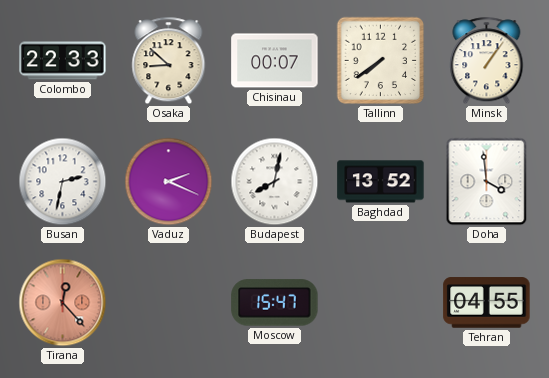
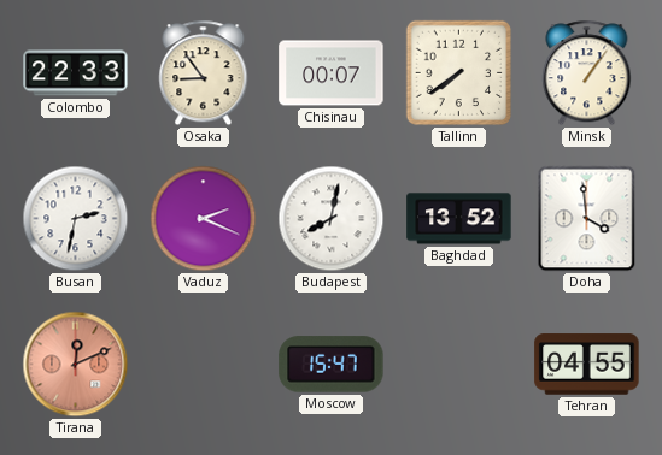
Osaka: 8:52 -> 8:54 (204, 73)
Tirana: 12:23 -> 12:11 (76, 365)
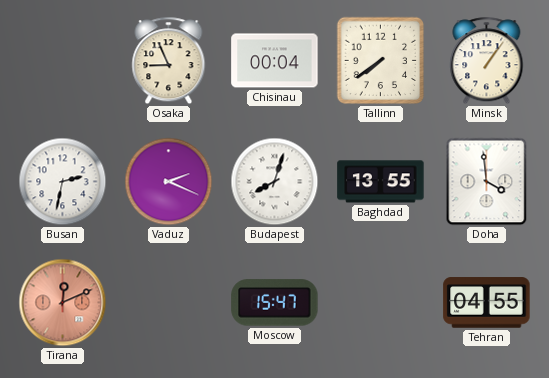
Colombo: 22:33 -> none (76, 73)
Osaka: 8:54 -> 8:56 (169, 61)
Chisinau: 00:07 -> 00:04 (275, 61)
Budapest: 8:02 -> 8:03 (275, 182)
Baghdad: 13:52 -> 13:55 (381, 182)
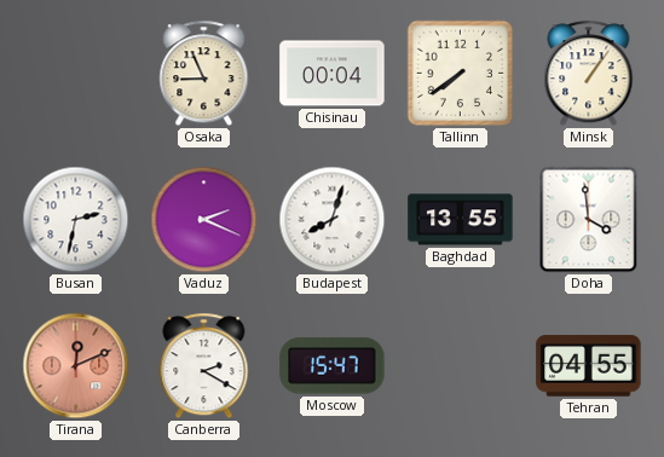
Canberra: none -> 2:20 (204, 366)
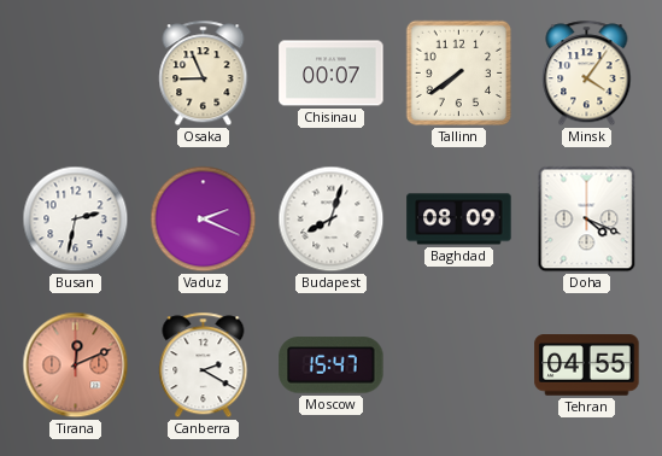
Chisinau: 00:04 -> 00:07 (332, 74)
Minsk: 1:06 -> 4:06 (587, 74)
Baghdad: 13:55 -> 08:09 (459, 220)
Doha: 3:59 -> 4:19 (587, 220)
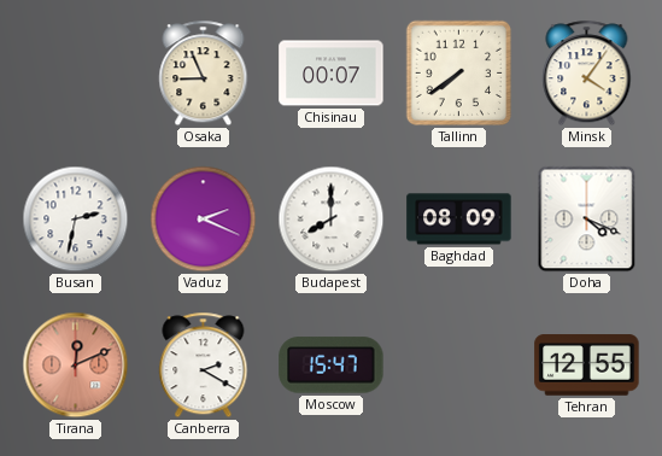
Budapest: 8:03 -> 8:00 (332, 220)
Tehran: 04:55 -> 12:55 (587, 366)
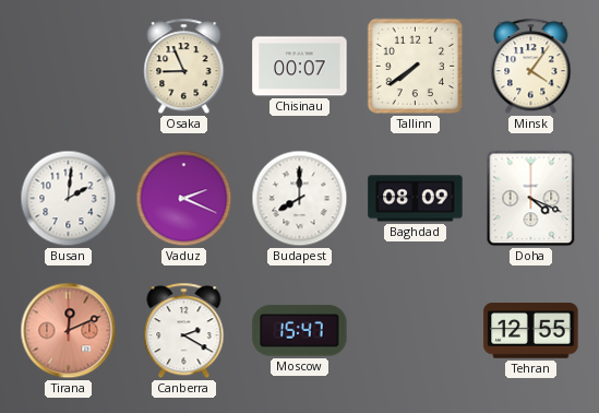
Busan: 2:32 -> 2:01 (69, 199)
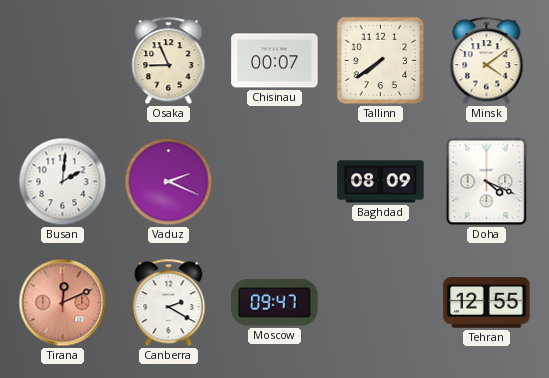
Minsk: 4:06 -> 4:09 (487, 61)
Budapest: 8:00 -> none (300, 199)
Moscow: 15:47 -> 09:47 (275, 303)
